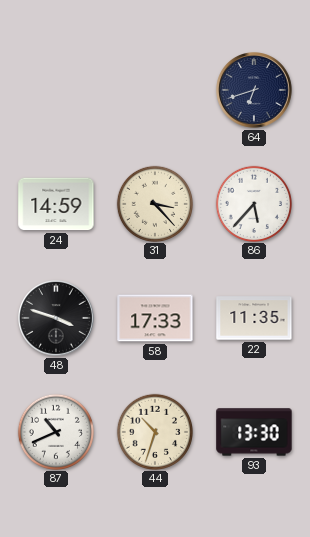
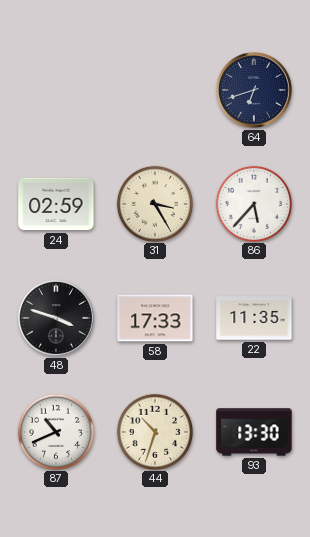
24: 14:59 -> 02:59 (56, 204)
31: 3:23 -> 3:25 (154, 203)
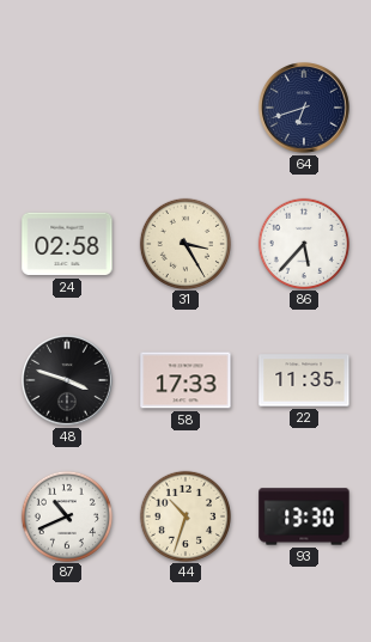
24: 02:59 -> 02:58 (67, 244)
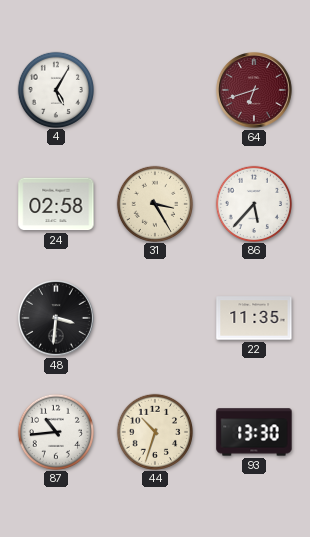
4: none -> 5:05 (55, 89)
64 dial: navy -> burgundy (255, 91)
48: 3:48 -> 3:31 (57, 319)
58: 17:33 -> none (185, 380)
87: 10:41 -> 10:44 (55, 431)
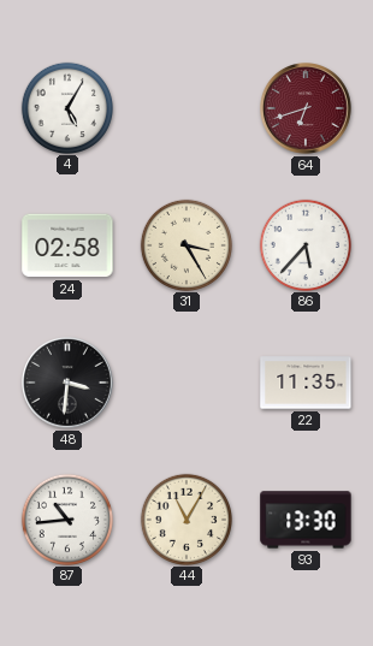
44: 10:33 -> 11:05 (185, 518)
